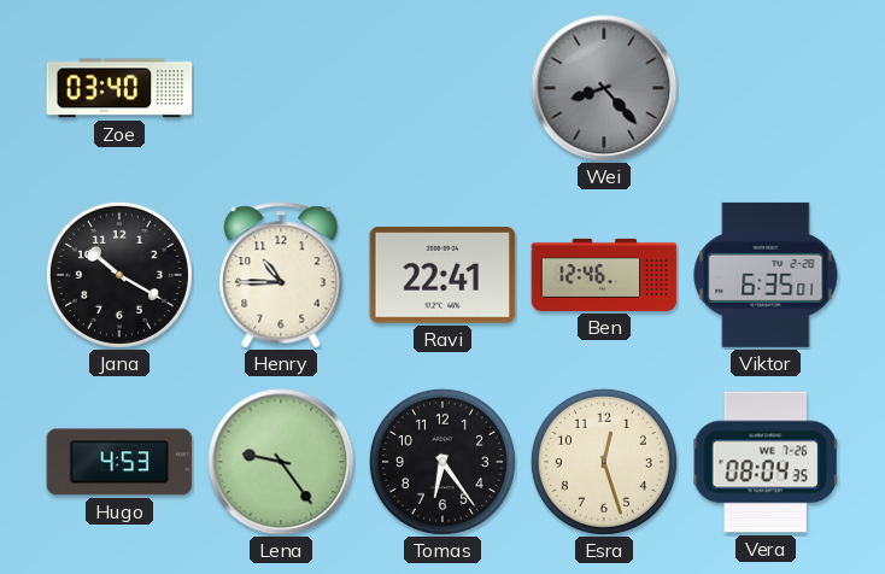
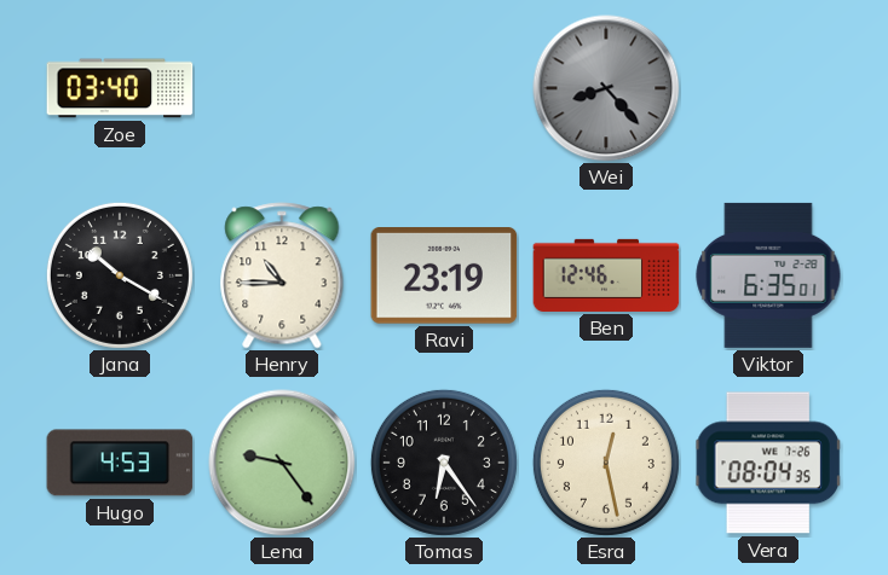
Ravi: 22:41 -> 23:19 (444, 277)
Esra: 12:27 -> 12:28 (606, 463)
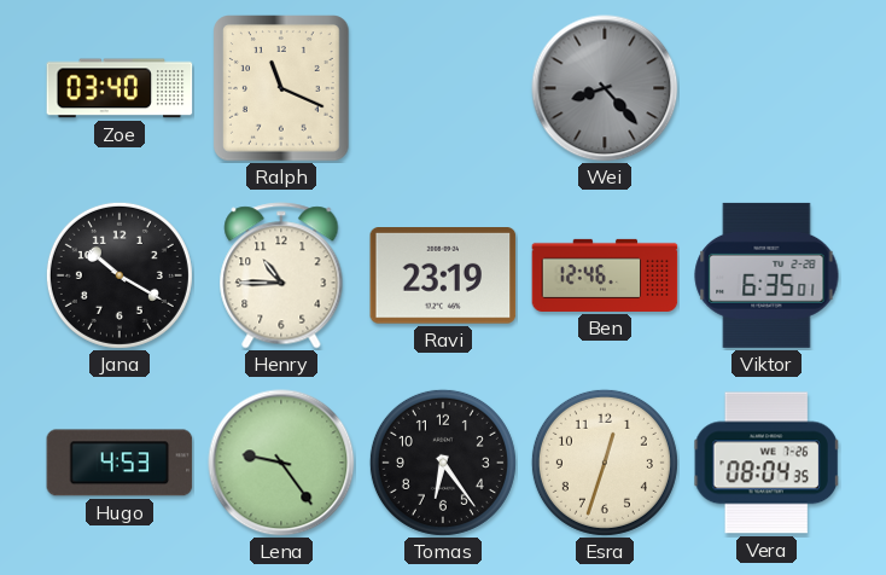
Ralph: none -> 11:19 (281, 88)
Esra: 12:28 -> 12:33 (605, 463)
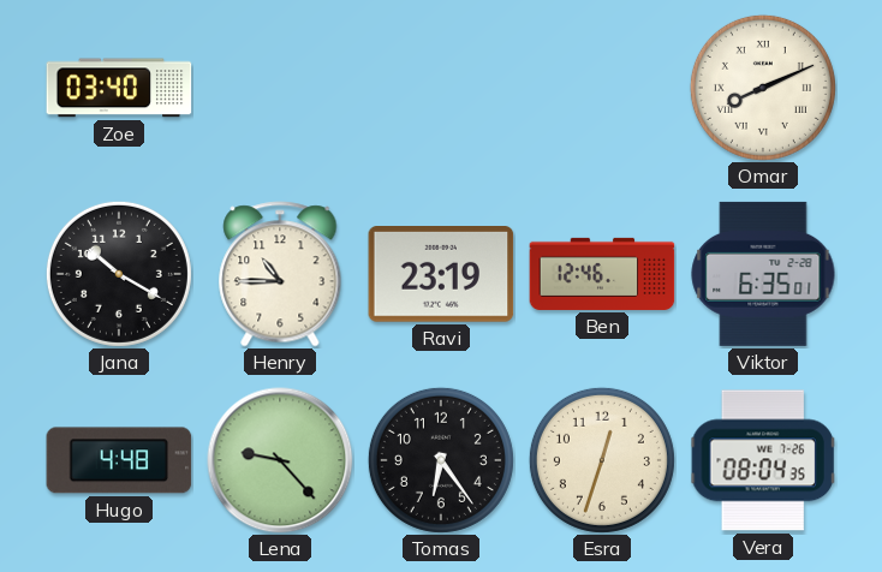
Ralph: 11:19 -> none (281, 88)
Wei: 8:23 -> none (605, 88)
Omar: none -> 8:11 (763, 88)
Hugo: 4:53 -> 4:48 (119, 460)
Lena: 9:24 -> 9:23 (280, 460)
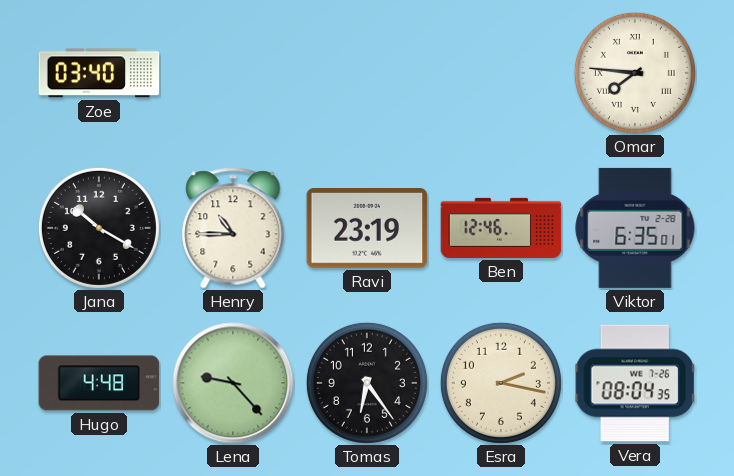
Omar: 8:11 -> 7:46 (635, 73)
Esra: 12:33 -> 2:17 (501, 383)
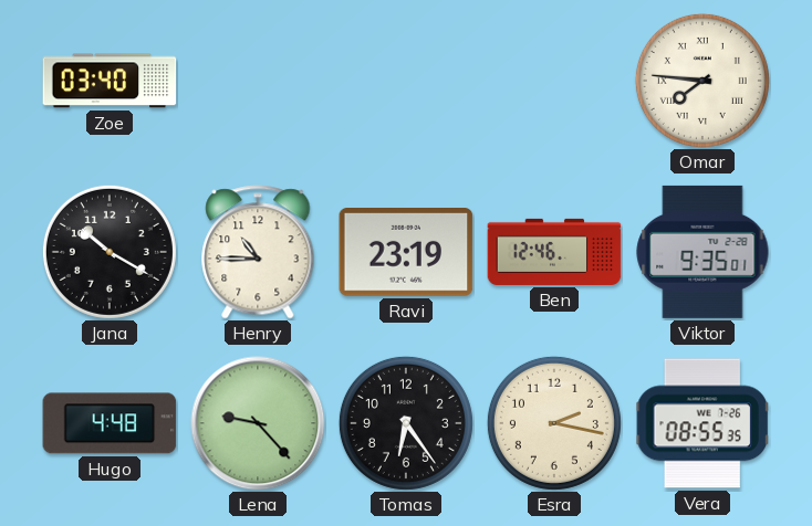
Viktor: 6:35 -> 9:35 (702, 252)
Vera: 08:04 -> 08:55 (702, 423)
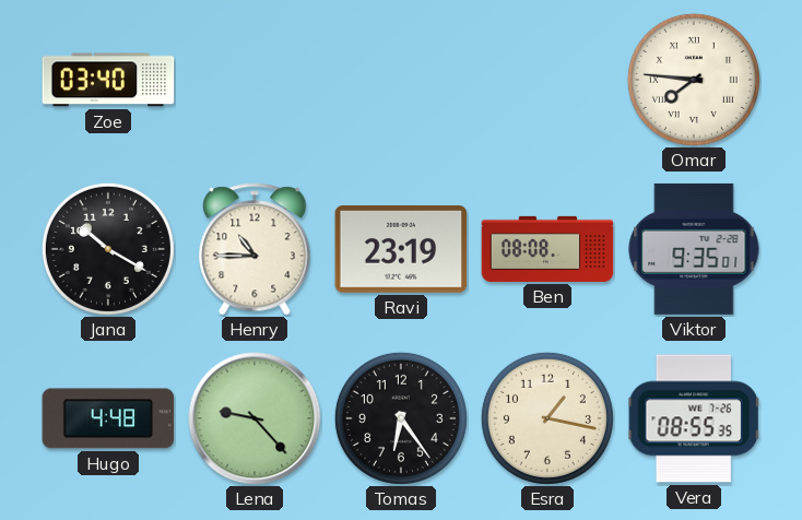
Ben: 12:46 -> 08:08 (547, 249)
Esra: 2:17 -> 1:17 (547, 418)
